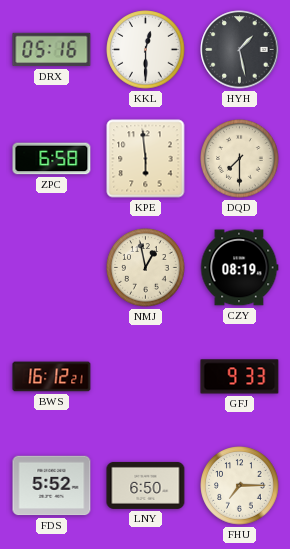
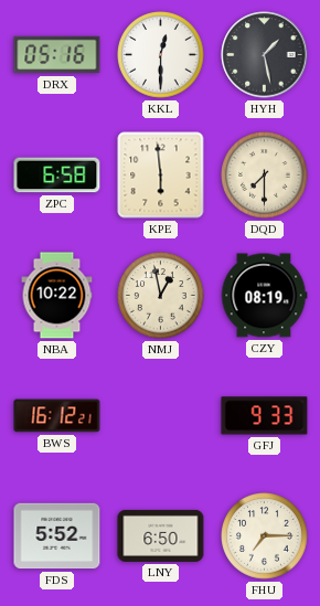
NBA: none -> 10:22 (57, 296)
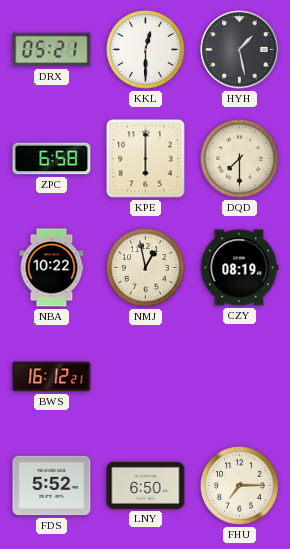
DRX: 05:16 -> 05:21 (52, 50)
KPE: 5:59 -> 6:00 (146, 159)
GFJ: 9:33 -> none (265, 416)
